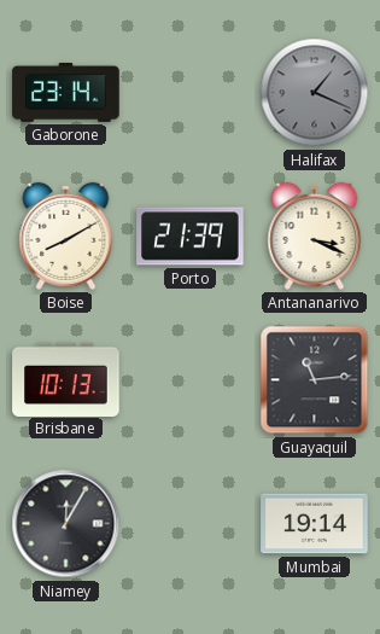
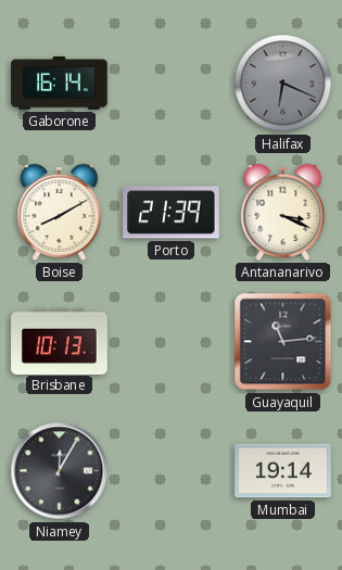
Gaborone: 23:14 -> 16:14 (60, 83)
Halifax: 1:19 -> 6:19 (283, 84)
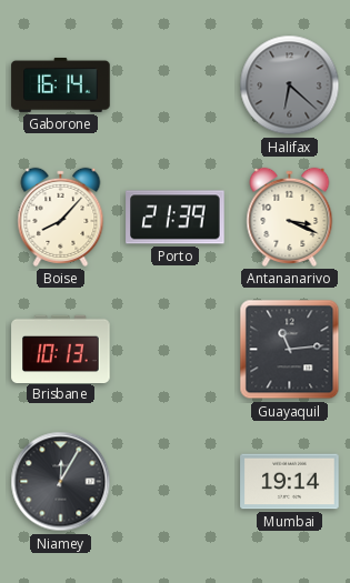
Halifax: 6:19 -> 6:22 (290, 86)
Boise: 8:10 -> 8:07 (61, 217)
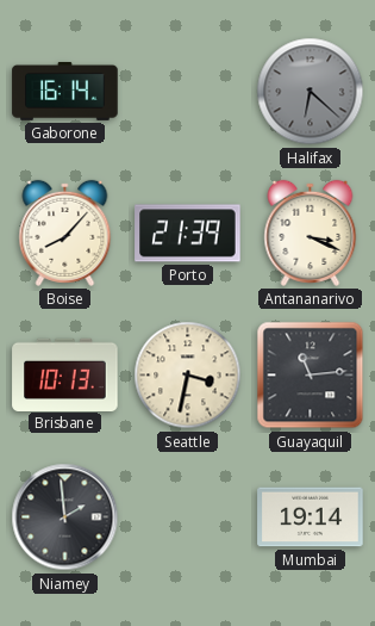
Seattle: none -> 3:32 (188, 376)
Niamey: 12:05 -> 1:59 (65, 517)
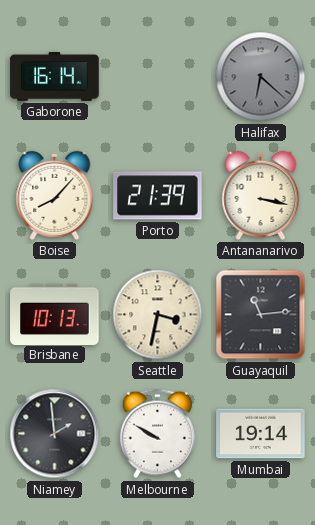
Antananarivo: 3:19 -> 3:17 (261, 195)
Melbourne: none -> 9:50 (157, 434)
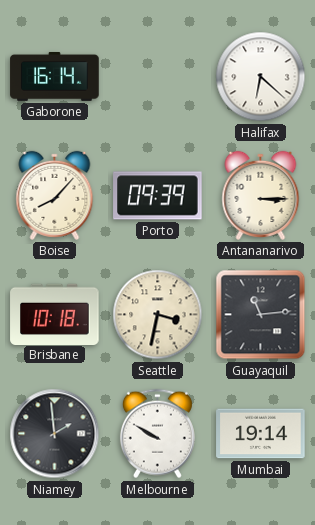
Halifax dial: grey -> white (261, 77)
Porto: 21:39 -> 09:39 (158, 196)
Antananarivo: 3:17 -> 3:15 (261, 195)
Brisbane: 10:13 -> 10:18 (55, 314)
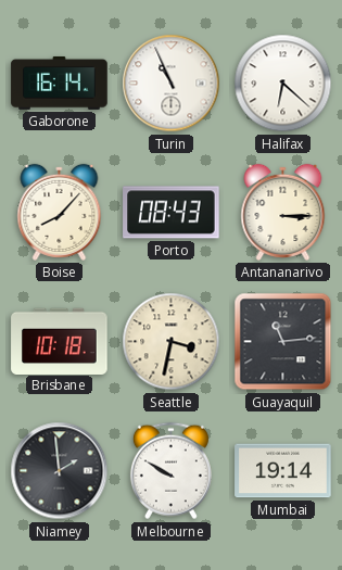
Turin: none -> 10:56 (172, 84)
Porto: 09:39 -> 08:43 (172, 213)
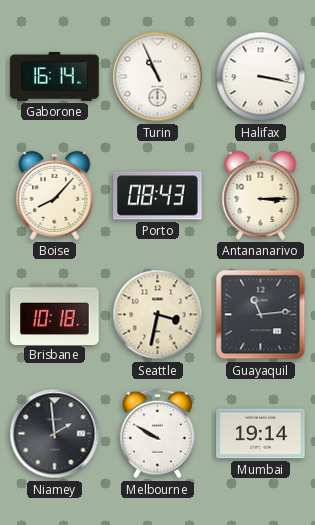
Halifax: 6:22 -> 3:17 (261, 77)
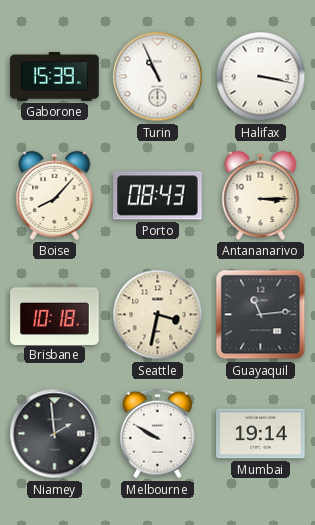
Gaborone: 16:14 -> 15:39 (55, 76)
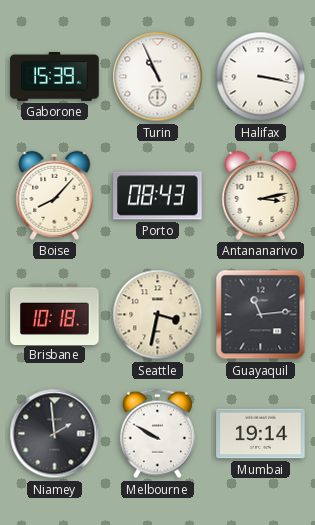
Antananarivo: 3:15 -> 3:13 (261, 195)
